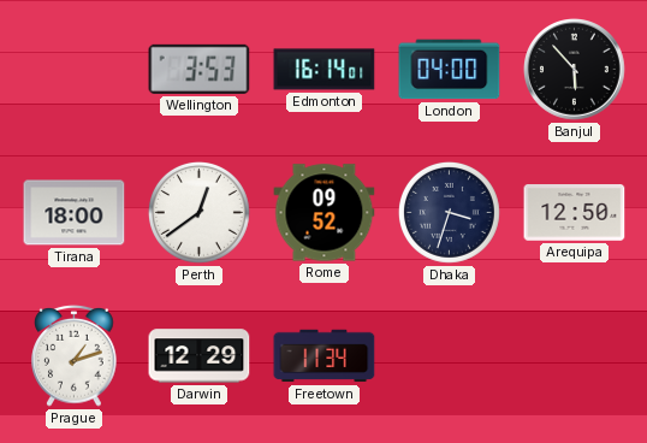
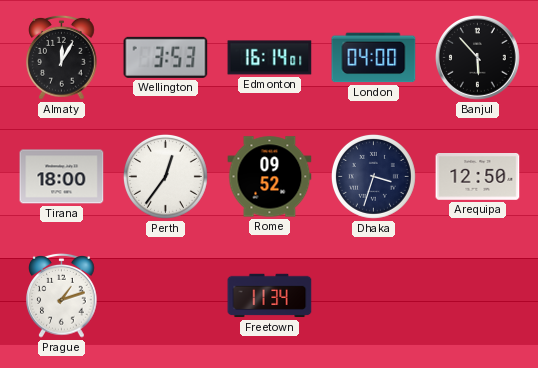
Almaty: none -> 12:05 (62, 57)
Perth: 12:39 -> 12:36 (165, 176)
Darwin: 12:29 -> none (200, 356)
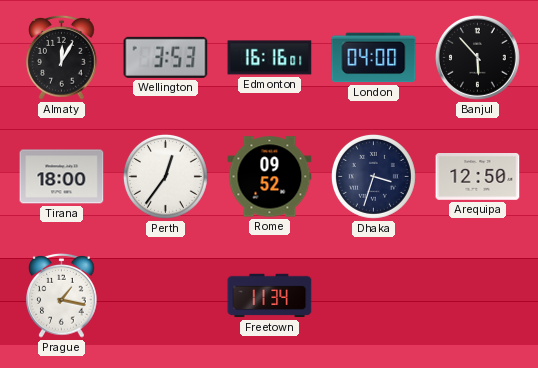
Edmonton: 16:14 -> 16:16 (270, 58)
Prague: 1:12 -> 1:17 (62, 295)
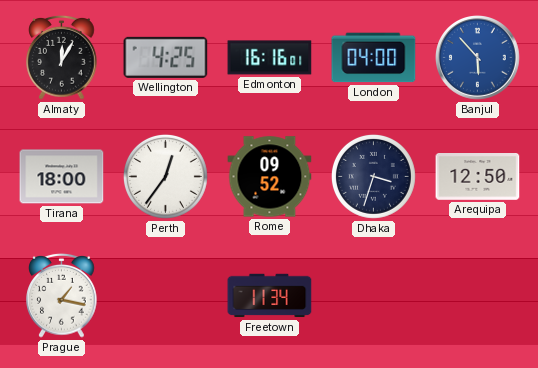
Wellington: 3:53 -> 4:25 (166, 57)
Banjul dial: black -> blue (478, 58)
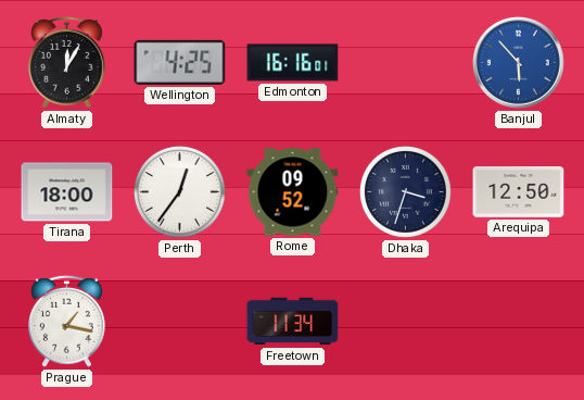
London: 04:00 -> none (374, 58)
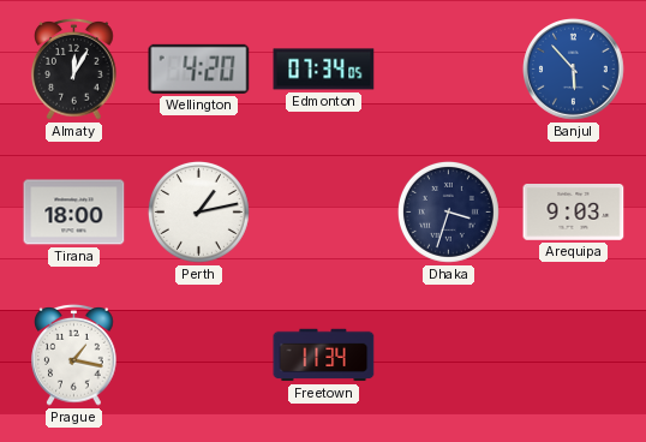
Wellington: 4:25 -> 4:20 (199, 68)
Edmonton: 16:16 -> 07:34 (324, 70)
Perth: 12:36 -> 1:13 (198, 211)
Rome: 09:52 -> none (293, 192)
Arequipa: 12:50 -> 9:03 (574, 213)
